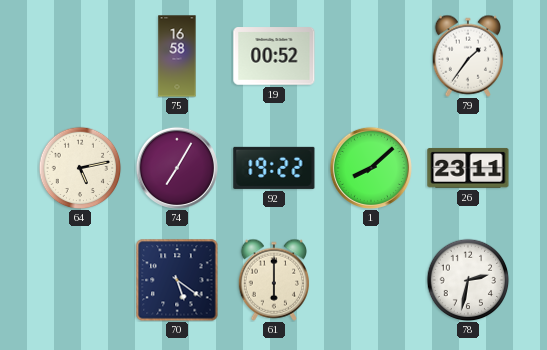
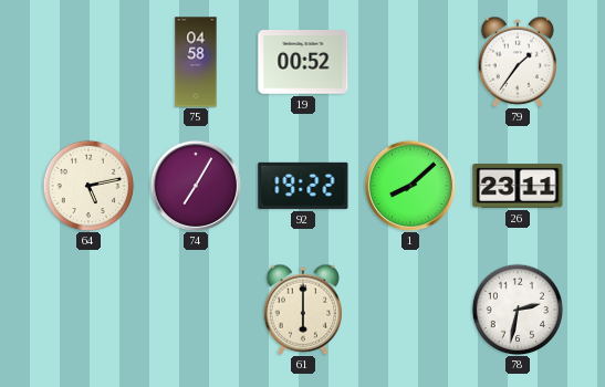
75: 16:58 -> 04:58 (196, 62)
70: 5:21 -> none (177, 280)
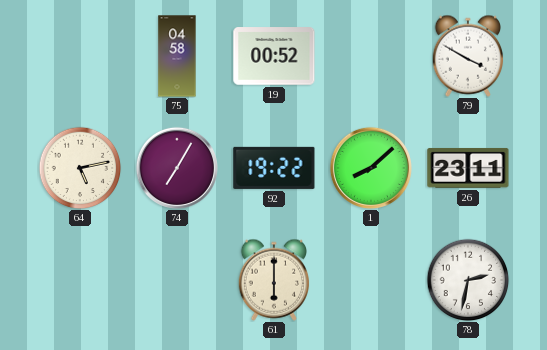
79: 1:36 -> 3:50 (468, 56)
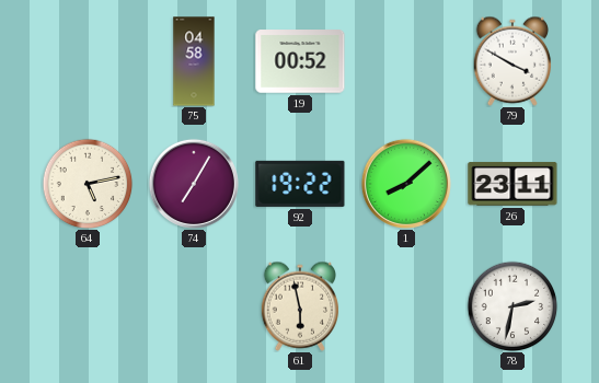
61: 6:00 -> 5:58 (300, 306)
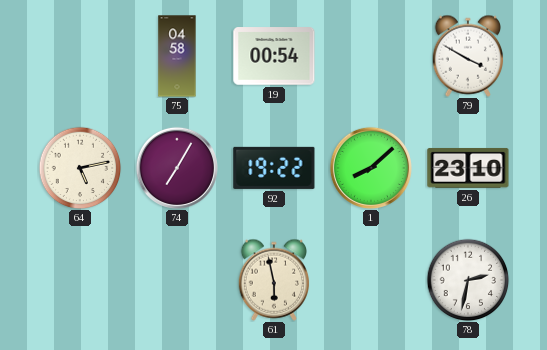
19: 00:52 -> 00:54 (274, 56)
26: 23:11 -> 23:10 (468, 168)
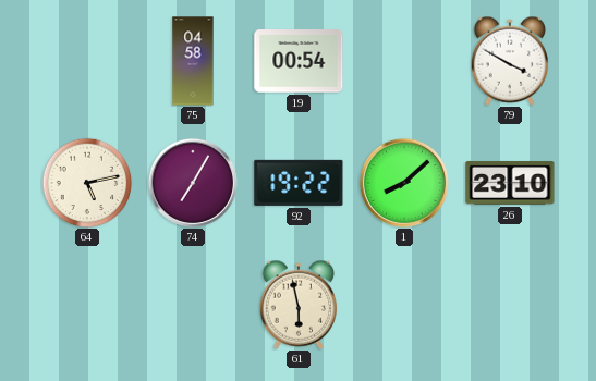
78: 2:32 -> none (468, 280)
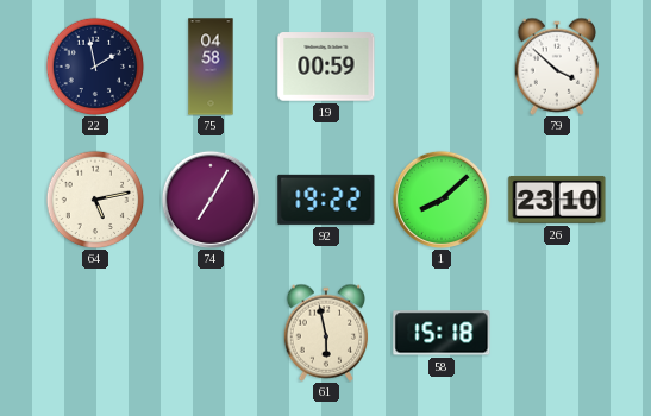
22: none -> 1:58 (95, 67)
19: 00:54 -> 00:59 (326, 67)
79: 3:50 -> 3:52 (557, 67)
58: none -> 15:18 (442, 333)
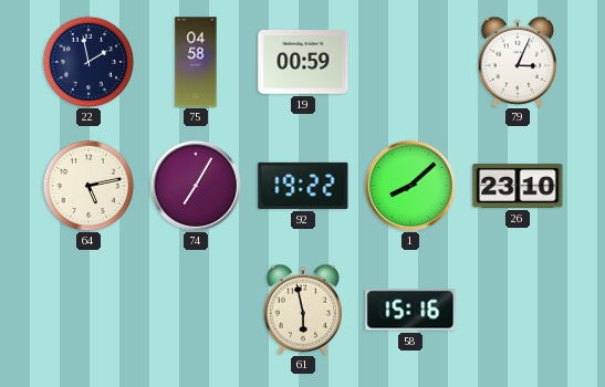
79: 3:52 -> 3:04 (518, 62)
58: 15:18 -> 15:16 (410, 310)
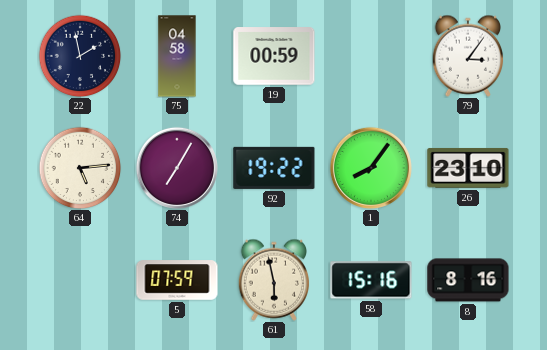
79: 3:04 -> 3:06 (468, 56)
64: 5:13 -> 5:14 (80, 168)
1: 8:08 -> 8:06 (371, 168)
5: none -> 07:59 (177, 280)
8: none -> 8:16 (468, 280)
